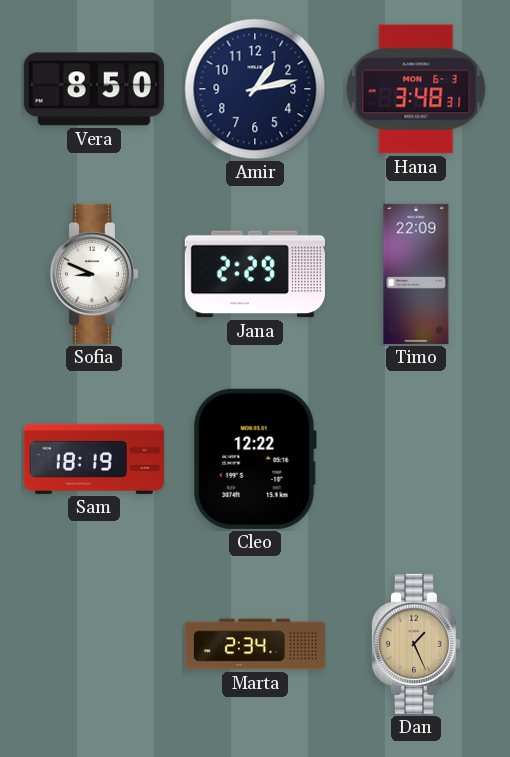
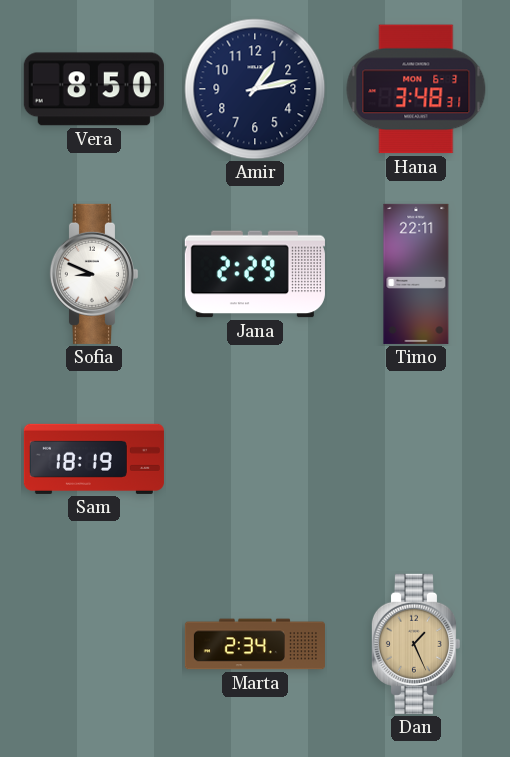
Timo: 22:09 -> 22:11 (416, 274)
Cleo: 12:22 -> none (255, 459)
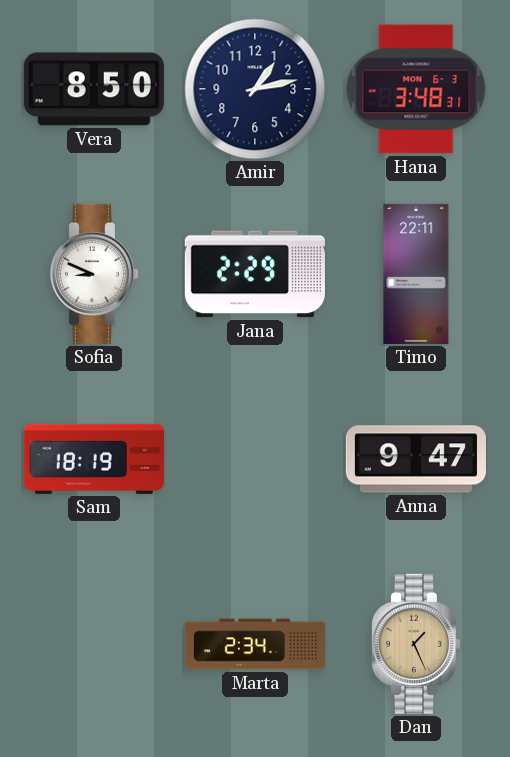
Anna: none -> 9:47 (416, 459)
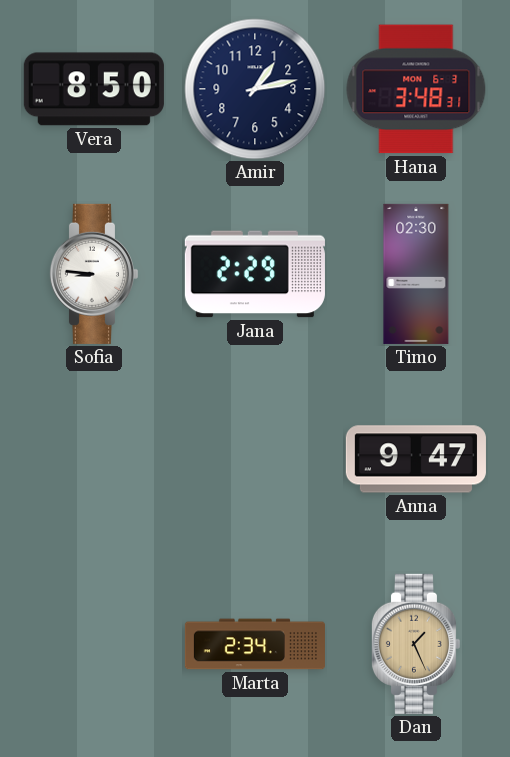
Sofia: 8:49 -> 8:46 (93, 274)
Timo: 22:11 -> 02:30 (416, 274)
Sam: 18:19 -> none (94, 459)
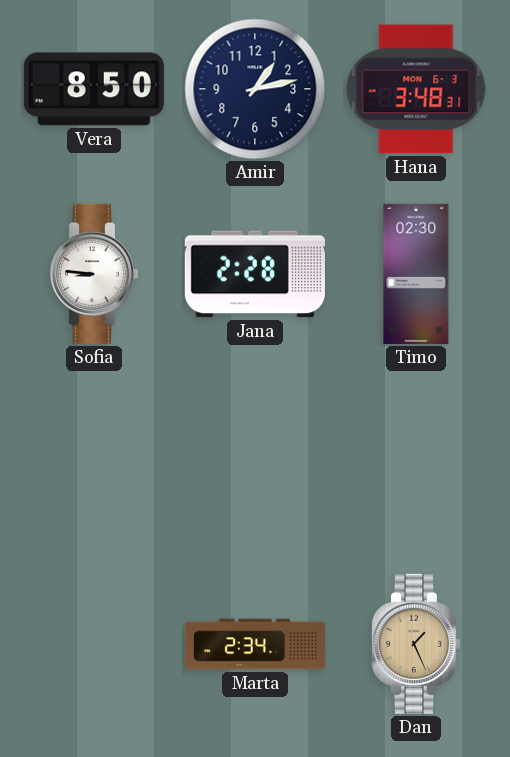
Jana: 2:29 -> 2:28 (255, 274)
Anna: 9:47 -> none (416, 459)
